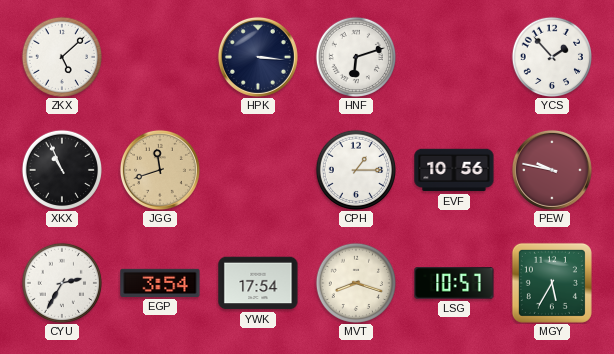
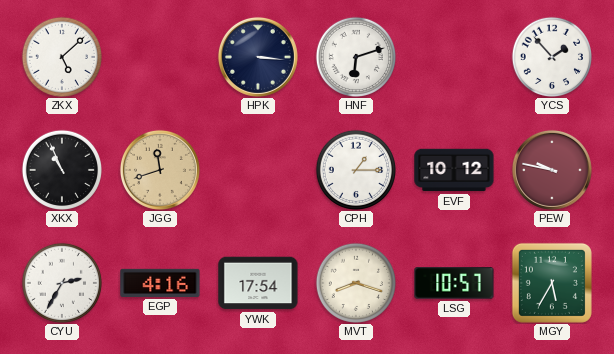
EVF: 10:56 -> 10:12 (454, 170)
EGP: 3:54 -> 4:16 (160, 283)
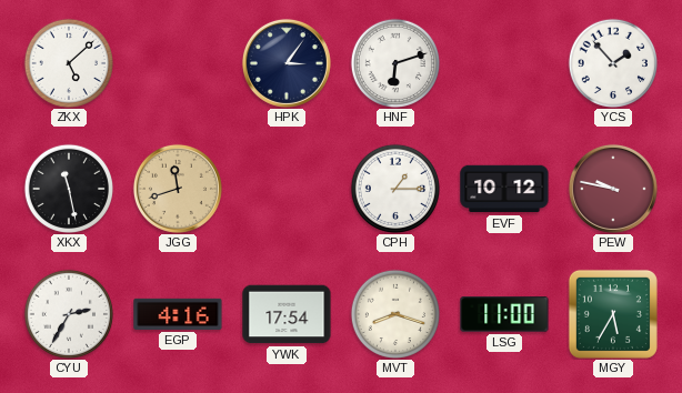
HPK: 3:16 -> 3:06 (287, 63)
XKX: 10:56 -> 11:28 (68, 188)
LSG: 10:57 -> 11:00 (504, 314)
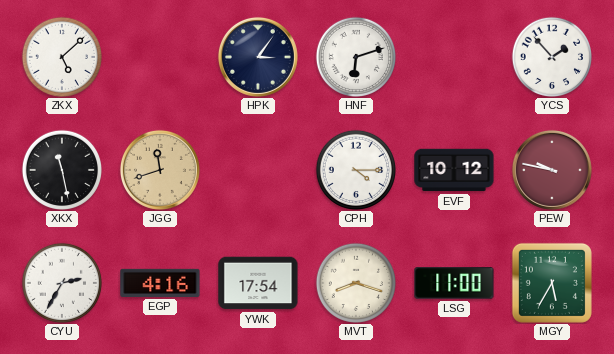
CPH: 1:15 -> 4:15 (355, 169)
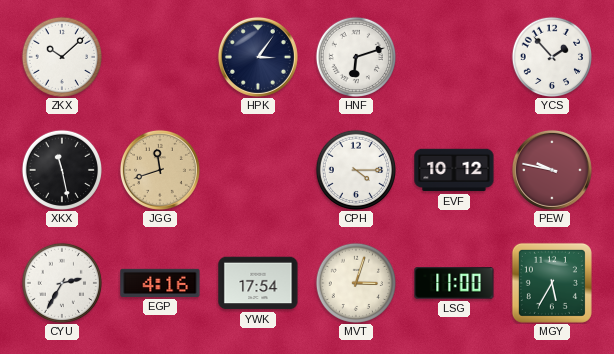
ZKX: 5:08 -> 10:08 (61, 56)
MVT: 8:18 -> 3:03 (355, 282)
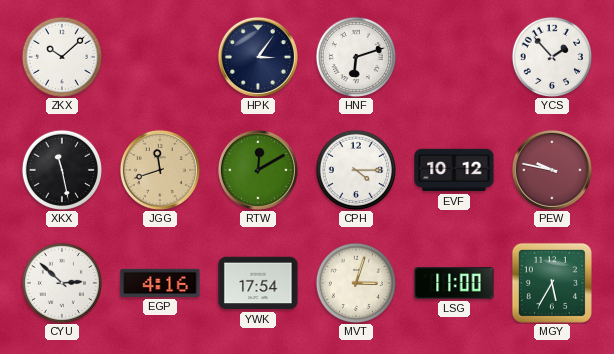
RTW: none -> 12:10 (258, 170)
CYU: 2:35 -> 2:52 (61, 282)
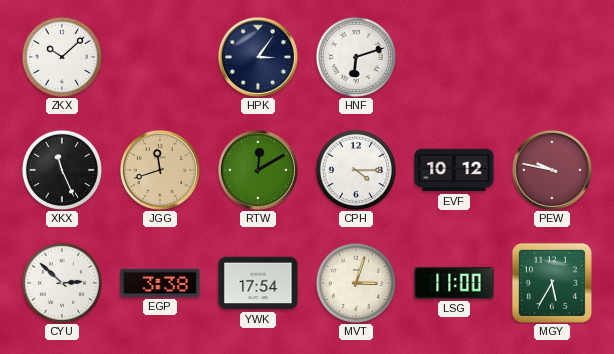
YCS: 1:53 -> none (551, 56)
XKX: 11:28 -> 11:26 (61, 169)
EGP: 4:16 -> 3:38 (160, 283)
